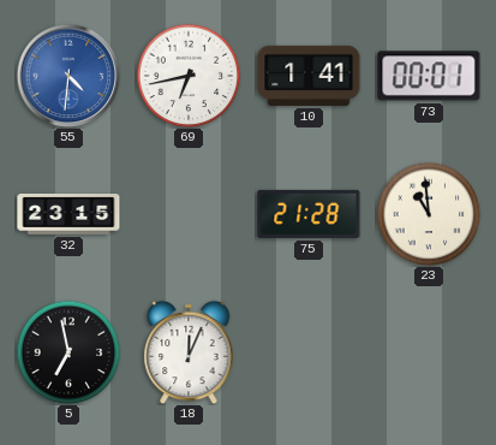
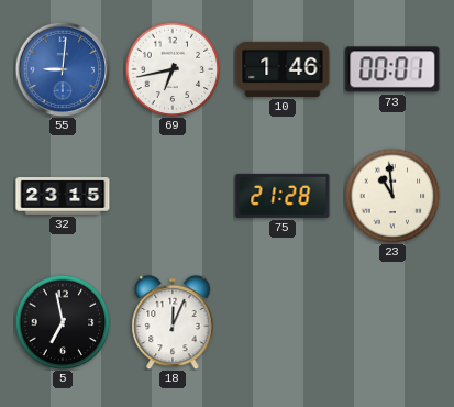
55: 4:31 -> 9:01 (63, 69)
10: 1:41 -> 1:46 (283, 69)
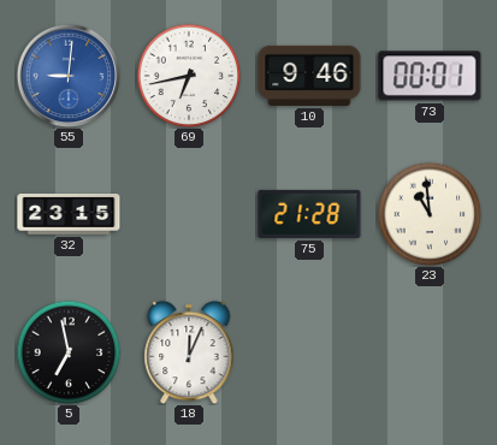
10: 1:46 -> 9:46 (309, 76)
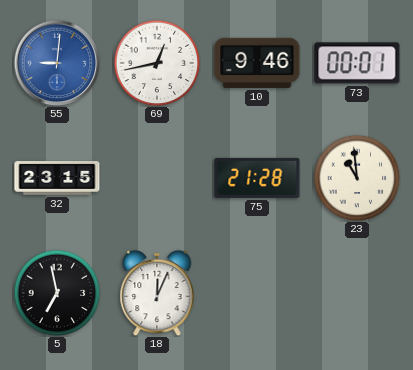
69: 6:43 -> 12:43 (157, 63)
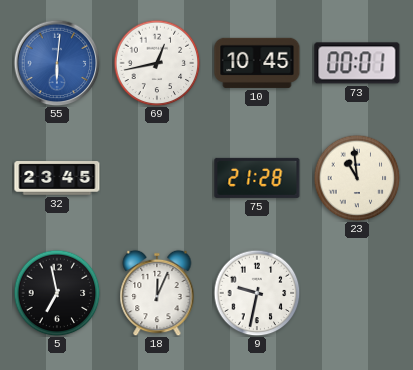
55: 9:01 -> 6:01 (57, 63)
10: 9:46 -> 10:45 (257, 63)
32: 23:15 -> 23:45 (57, 178)
9: none -> 9:32 (257, 293)
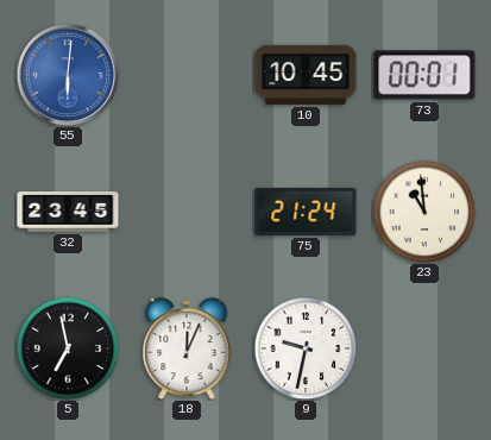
69: 12:43 -> none (157, 63)
75: 21:28 -> 21:24 (306, 212)
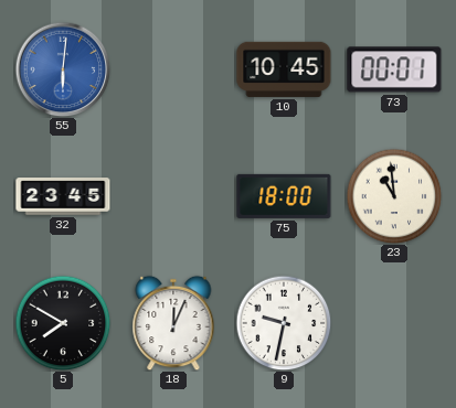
75: 21:24 -> 18:00 (284, 196)
5: 6:58 -> 7:50 (63, 323)
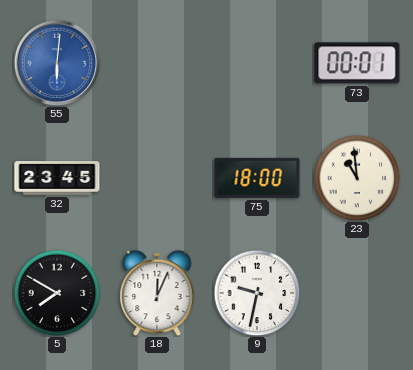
10: 10:45 -> none (284, 69)
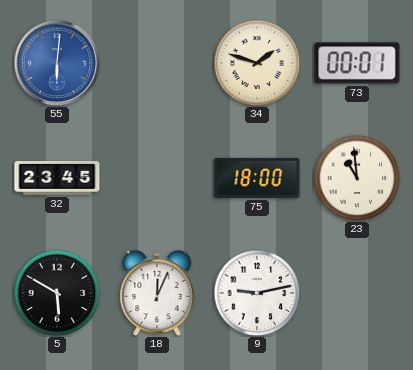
34: none -> 1:48 (257, 63)
5: 7:50 -> 5:50 (57, 293)
9: 9:32 -> 9:13 (257, 293)
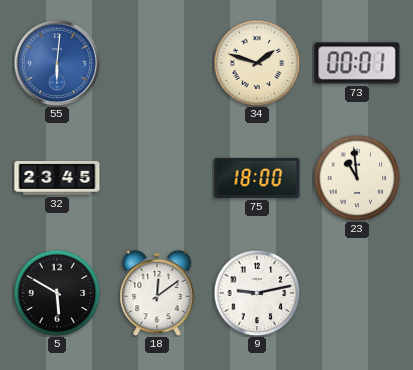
18: 12:04 -> 12:09 (157, 293)
